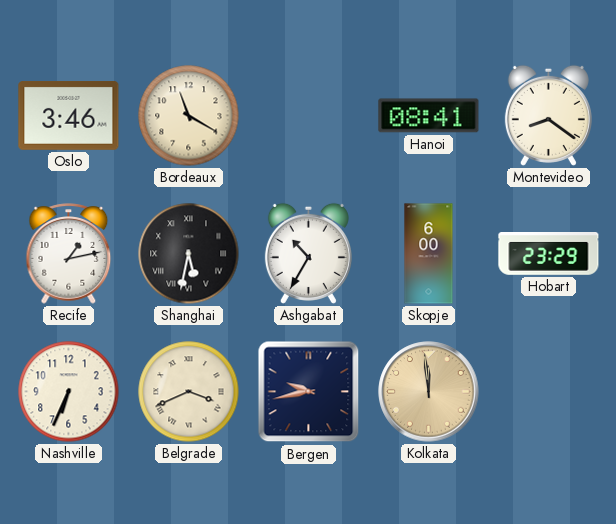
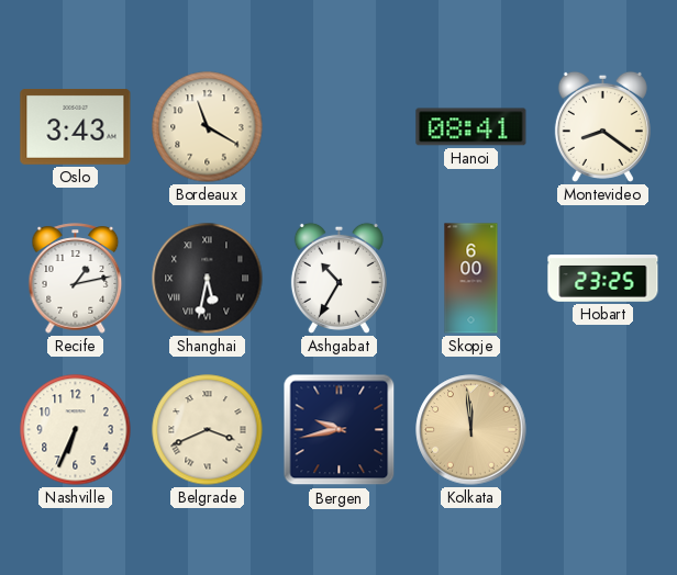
Oslo: 3:46 -> 3:43 (76, 127)
Hobart: 23:29 -> 23:25 (603, 279)
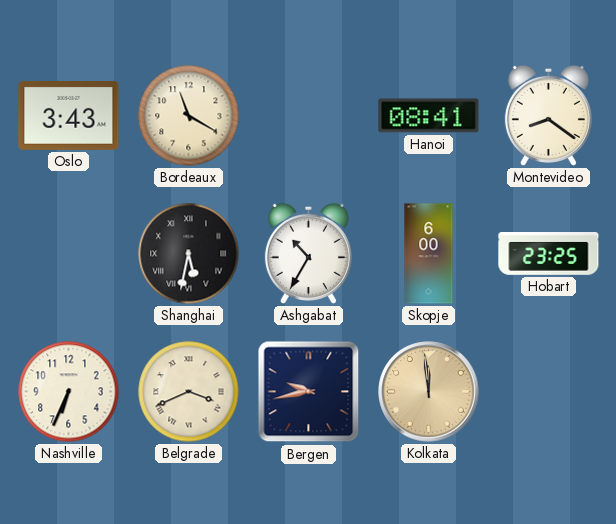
Recife: 1:13 -> none (76, 279)
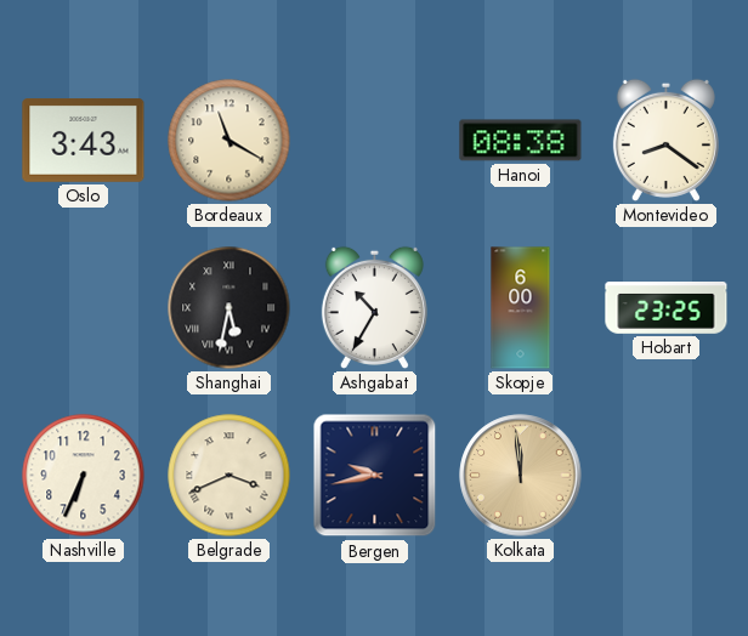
Hanoi: 08:41 -> 08:38 (521, 141)
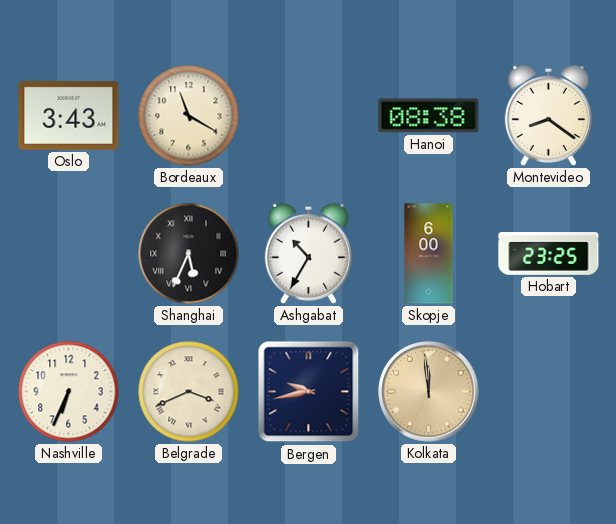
Shanghai: 5:32 -> 5:34 (189, 254)
